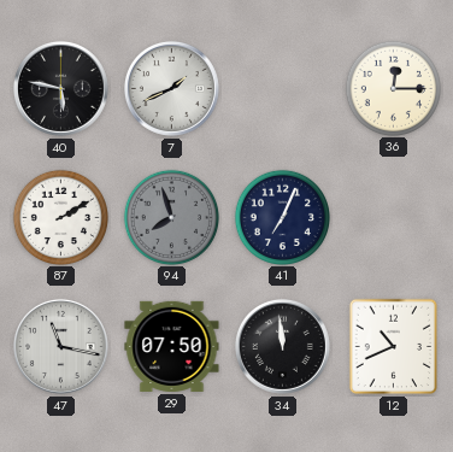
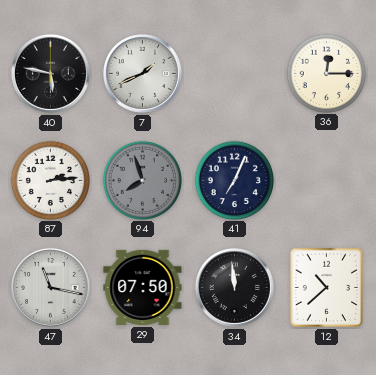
87: 2:10 -> 2:14 (50, 180)
12: 10:41 -> 10:38 (326, 288)
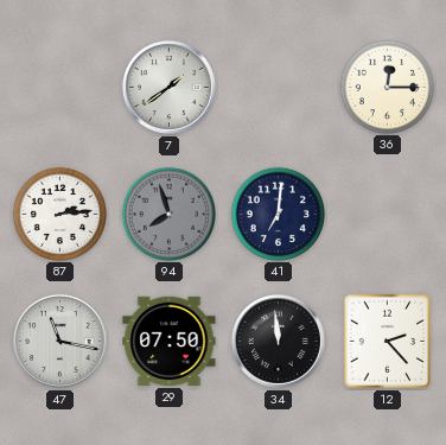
40: 5:47 -> none (50, 73)
7: 1:41 -> 1:39 (168, 87)
41: 7:04 -> 7:01 (278, 214)
12: 10:38 -> 2:23 (387, 342)
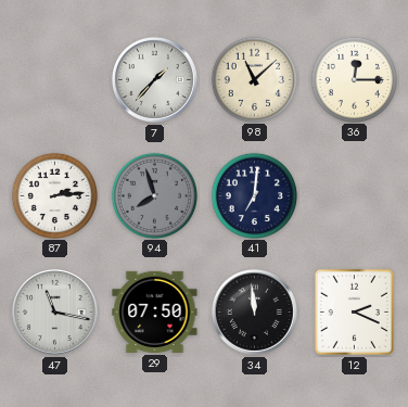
7: 1:39 -> 1:37 (154, 79)
98: none -> 11:08 (254, 79)
12: 2:23 -> 2:19 (354, 313)
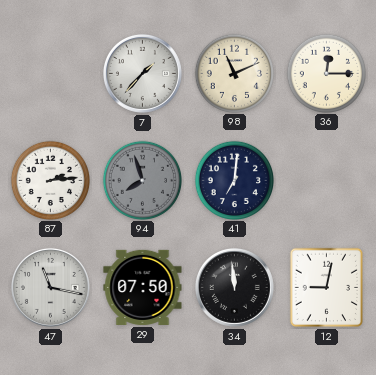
98: 11:08 -> 11:11 (234, 73)
12: 2:19 -> 9:02 (326, 288)
